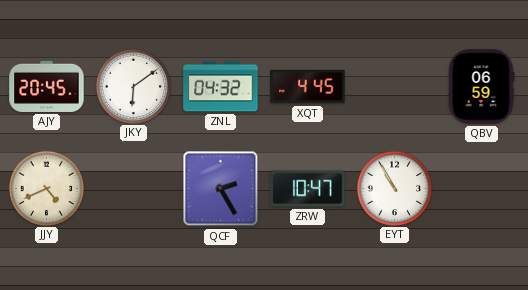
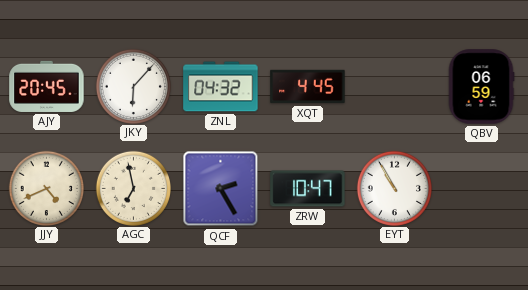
JKY: 6:09 -> 6:07 (133, 86)
AGC: none -> 6:58 (133, 188)
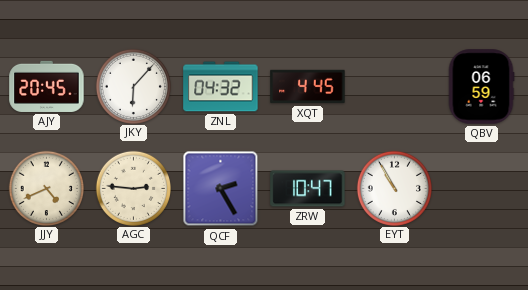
AGC: 6:58 -> 2:46 (133, 188)
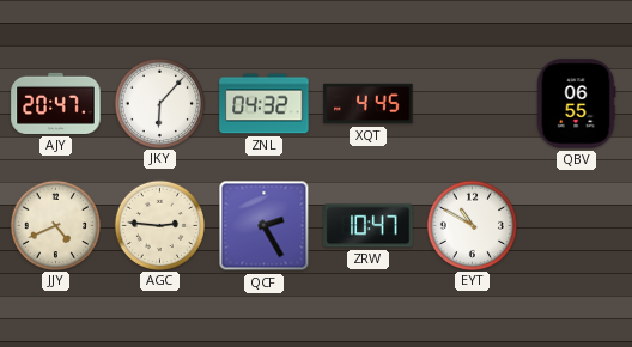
AJY: 20:45 -> 20:47 (56, 103)
QBV: 06:59 -> 06:55 (576, 104)
EYT: 10:55 -> 10:50 (472, 225)
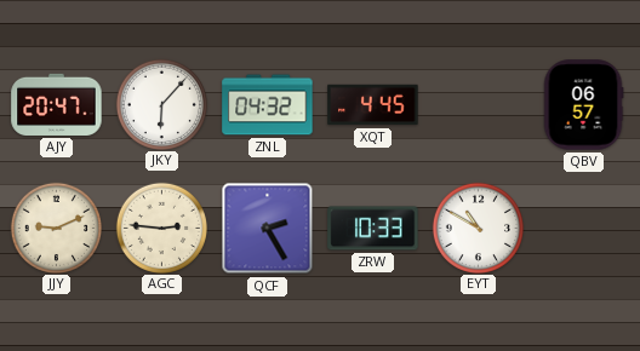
QBV: 06:55 -> 06:57 (583, 105)
JJY: 4:41 -> 9:11 (56, 228)
ZRW: 10:47 -> 10:33 (373, 229)
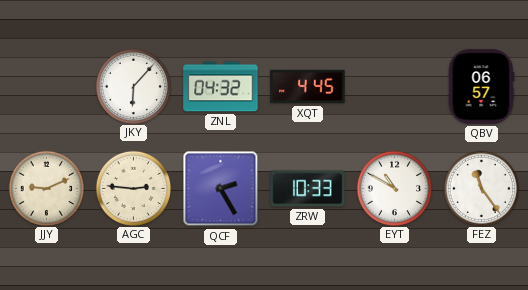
AJY: 20:47 -> none (57, 104)
FEZ: none -> 11:24 (481, 188)
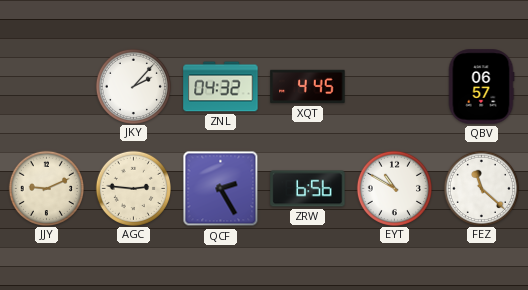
JKY: 6:07 -> 2:07 (133, 86)
ZRW: 10:33 -> 6:56 (308, 189)
FEZ: 11:24 -> 11:22 (481, 188)
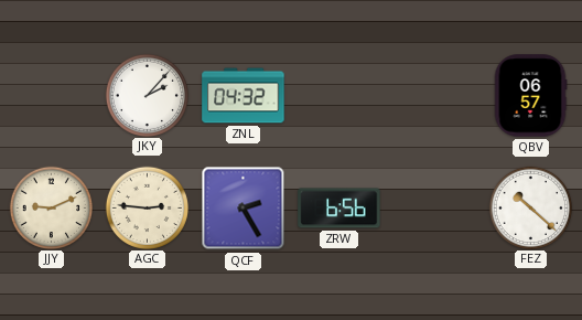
XQT: 4:45 -> none (308, 87)
EYT: 10:50 -> none (394, 188)
FEZ: 11:22 -> 10:22 (530, 207)
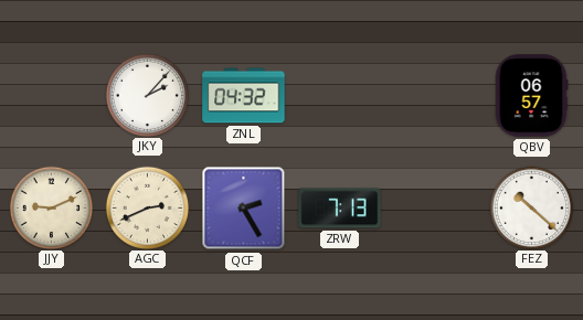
AGC: 2:46 -> 2:41 (147, 207)
ZRW: 6:56 -> 7:13 (340, 209)
